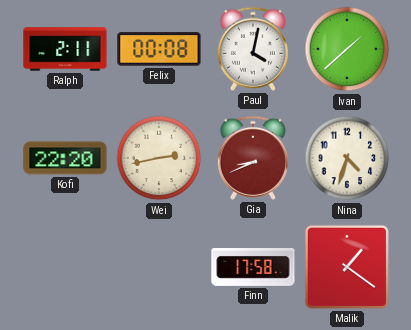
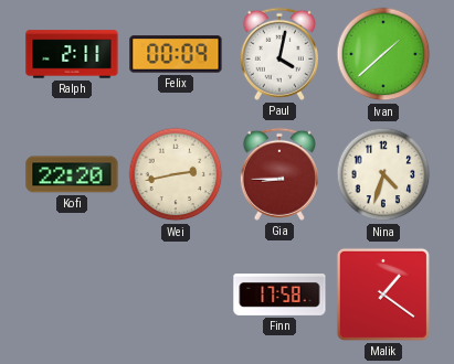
Felix: 00:08 -> 00:09 (176, 54)
Gia: 8:41 -> 8:45 (279, 174)
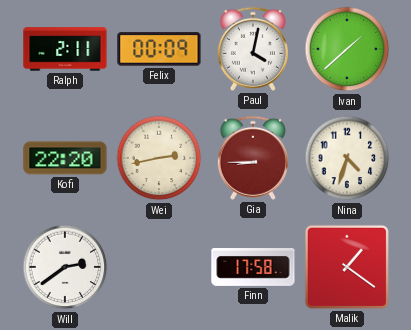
Will: none -> 2:39 (65, 267)
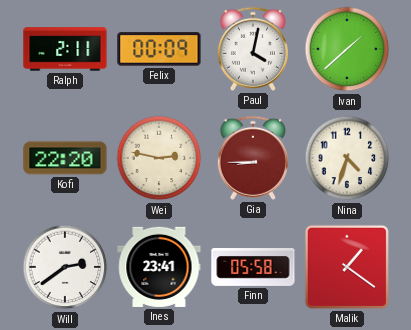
Wei: 2:43 -> 2:47 (159, 158)
Ines: none -> 23:41 (159, 267)
Finn: 17:58 -> 05:58 (253, 268)
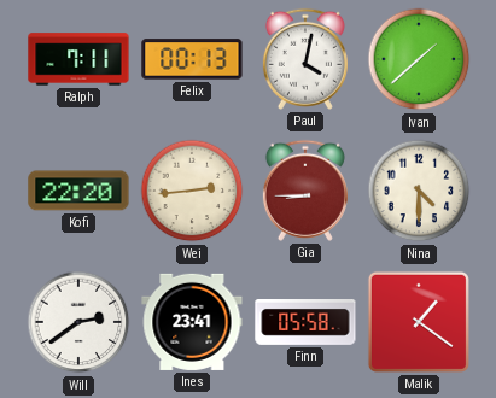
Ralph: 2:11 -> 7:11 (78, 59)
Felix: 00:09 -> 00:13 (192, 59)
Wei: 2:47 -> 2:44 (192, 191)
Nina: 4:33 -> 4:30 (419, 191)
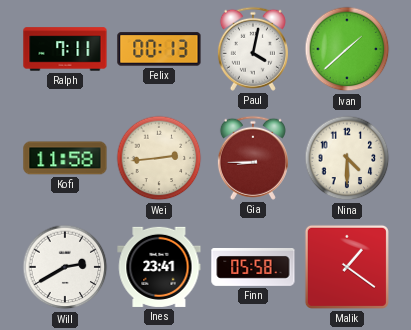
Kofi: 22:20 -> 11:58 (65, 158)
Will: 2:39 -> 2:40 (65, 267)
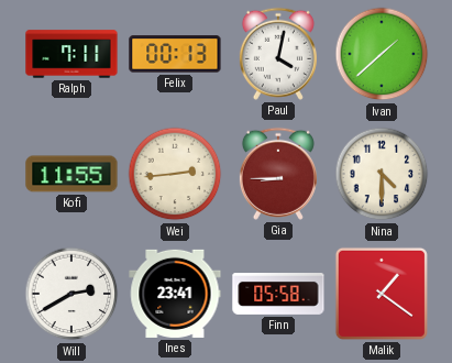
Kofi: 11:58 -> 11:55 (71, 174)
